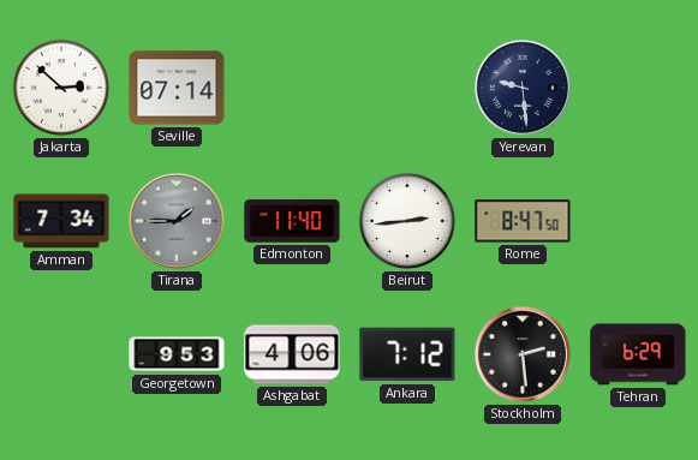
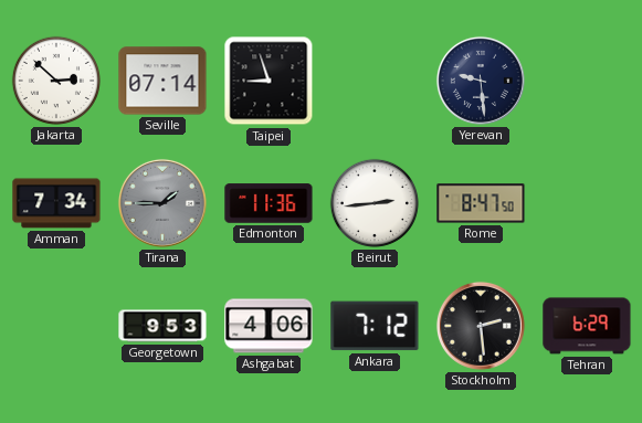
Taipei: none -> 8:57 (269, 81)
Edmonton: 11:40 -> 11:36 (269, 203)
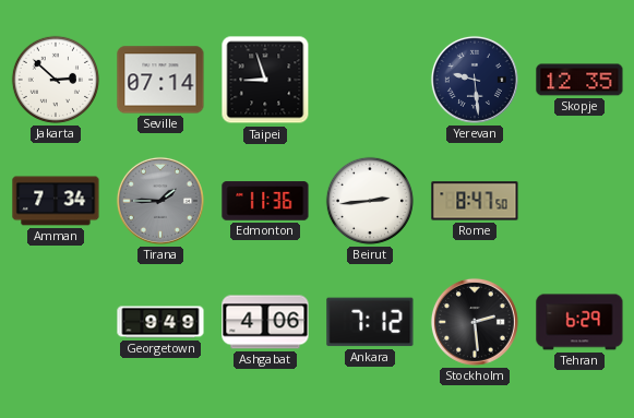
Skopje: none -> 12:35 (579, 80)
Georgetown: 9:53 -> 9:49 (160, 322)
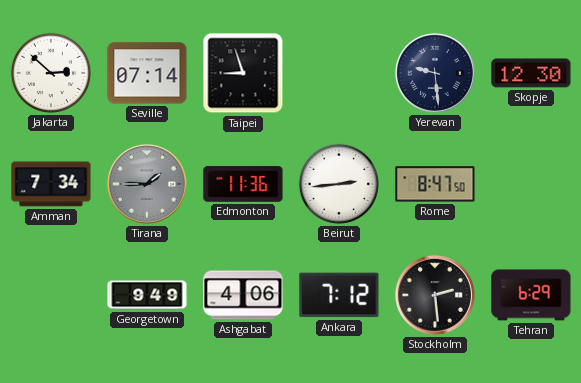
Skopje: 12:35 -> 12:30 (531, 73)
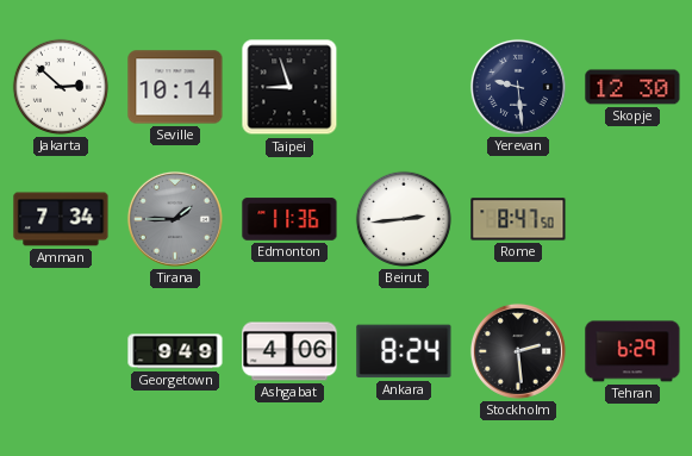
Seville: 07:14 -> 10:14 (175, 87)
Ankara: 7:12 -> 8:24 (404, 351)
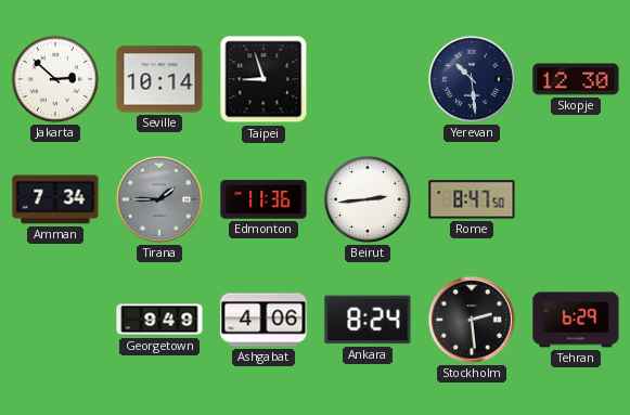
Yerevan: 9:29 -> 10:29 (472, 79)
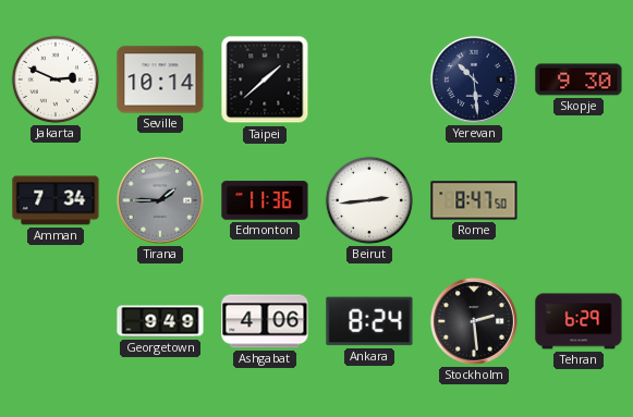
Jakarta: 2:52 -> 2:49 (56, 79)
Taipei: 8:57 -> 1:38 (265, 79)
Skopje: 12:30 -> 9:30 (579, 79)
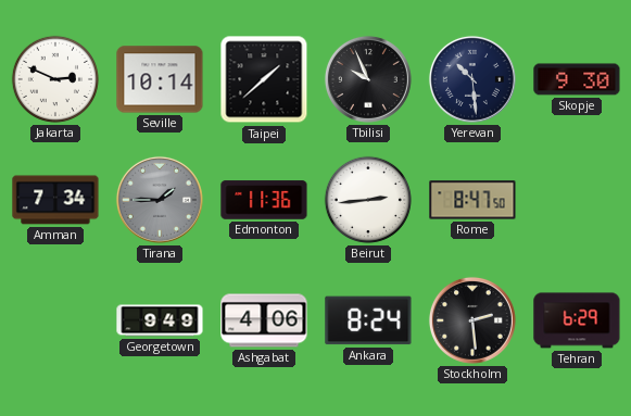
Tbilisi: none -> 9:56 (368, 79)
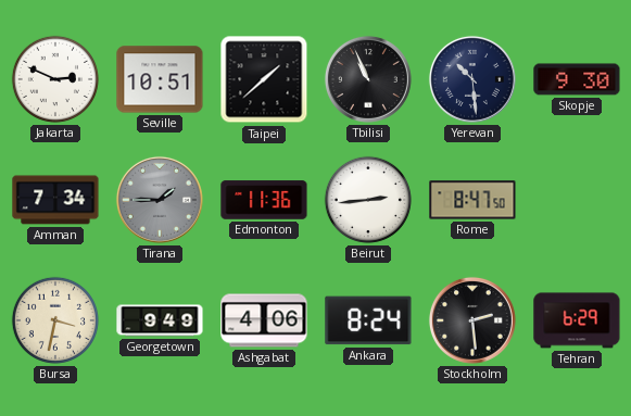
Seville: 10:14 -> 10:51 (160, 79)
Tbilisi: 9:56 -> 10:56 (368, 79)
Bursa: none -> 3:32 (55, 320)
